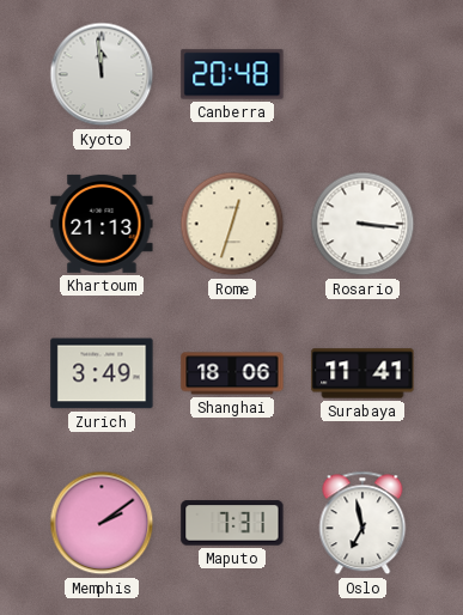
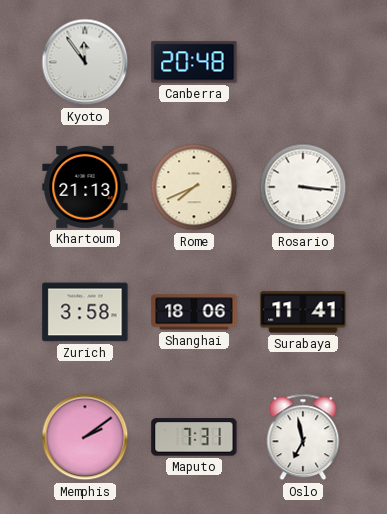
Kyoto: 11:59 -> 11:54 (85, 62)
Rome: 12:33 -> 7:41 (194, 187)
Zurich: 3:49 -> 3:58 (85, 312)
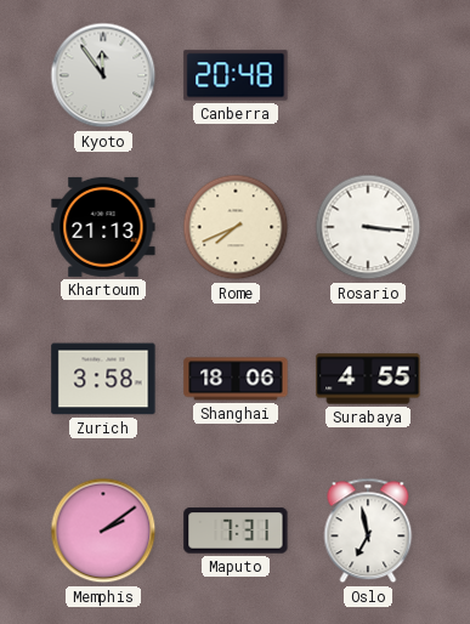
Surabaya: 11:41 -> 4:55 (368, 379)
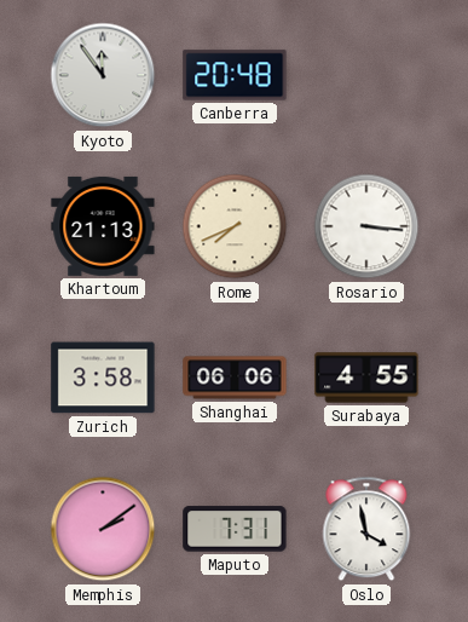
Shanghai: 18:06 -> 06:06 (235, 378)
Oslo: 6:58 -> 3:58 (366, 529)
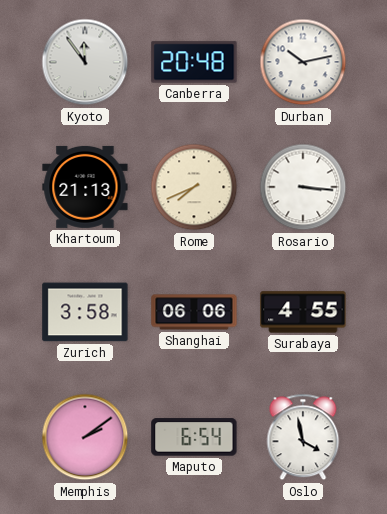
Durban: none -> 10:13 (303, 62)
Maputo: 7:31 -> 6:54 (194, 437)
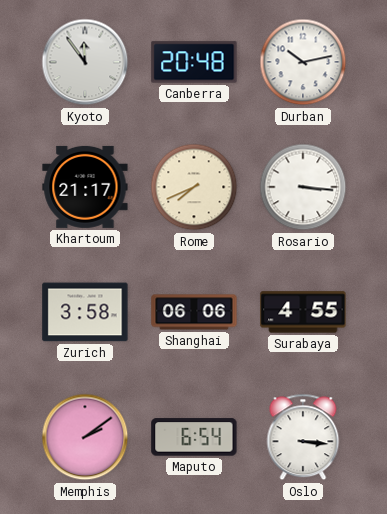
Khartoum: 21:13 -> 21:17 (85, 187)
Oslo: 3:58 -> 3:16 (303, 437)
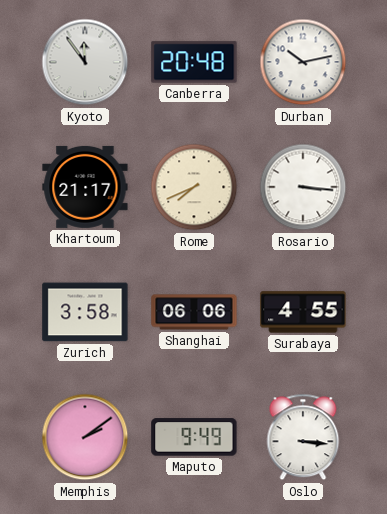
Maputo: 6:54 -> 9:49 (194, 437)
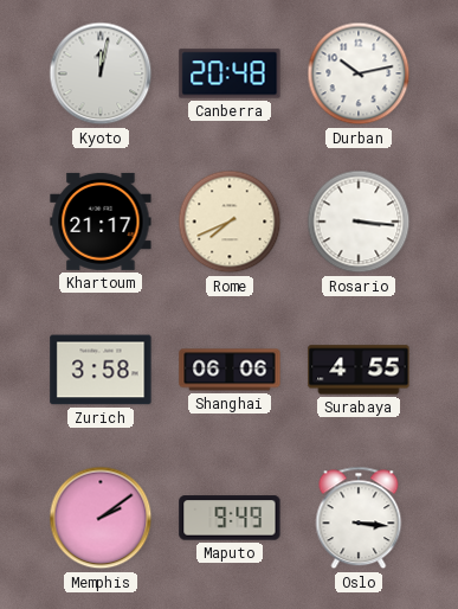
Kyoto: 11:54 -> 12:02 (101, 73)
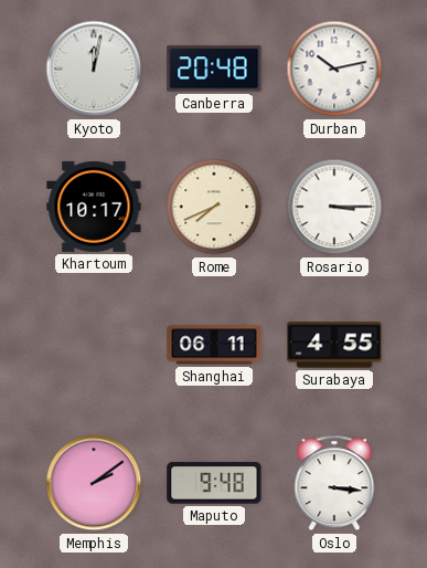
Khartoum: 21:17 -> 10:17 (94, 207)
Rosario: 3:16 -> 3:15 (334, 207)
Zurich: 3:58 -> none (101, 370)
Shanghai: 06:06 -> 06:11 (214, 345)
Maputo: 9:49 -> 9:48 (214, 483)
